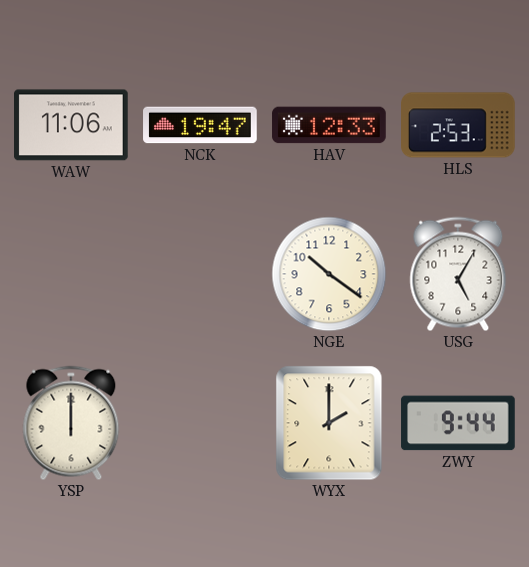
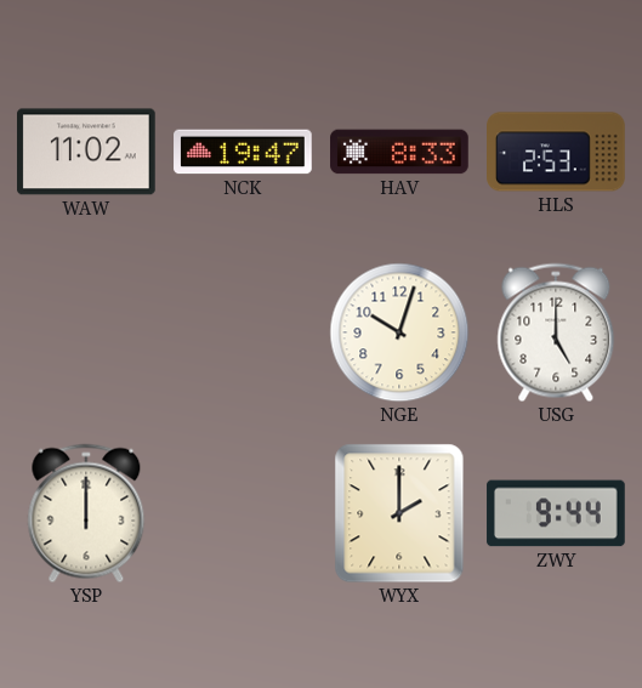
WAW: 11:06 -> 11:02 (87, 152)
HAV: 12:33 -> 8:33 (399, 152)
NGE: 10:21 -> 10:03 (399, 332)
USG: 5:05 -> 5:00 (556, 332)
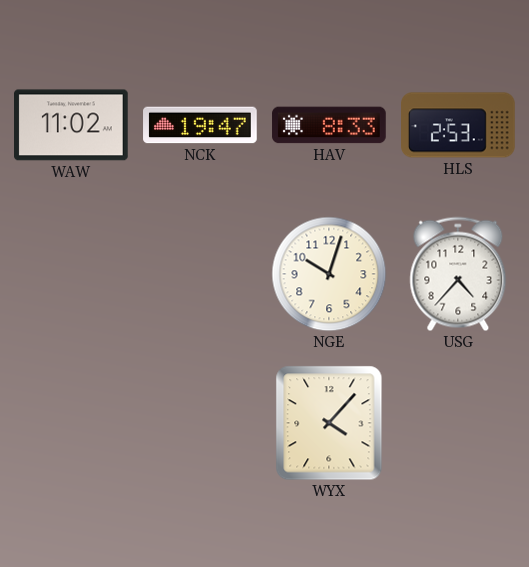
USG: 5:00 -> 4:37 (458, 274)
YSP: 12:00 -> none (86, 513)
WYX: 2:00 -> 4:07 (329, 423)
ZWY: 9:44 -> none (556, 513)
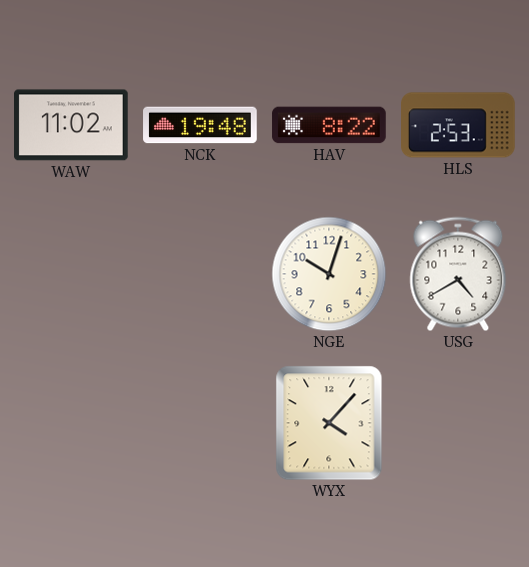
NCK: 19:47 -> 19:48 (200, 125)
HAV: 8:33 -> 8:22 (329, 125)
USG: 4:37 -> 4:40 (458, 274)
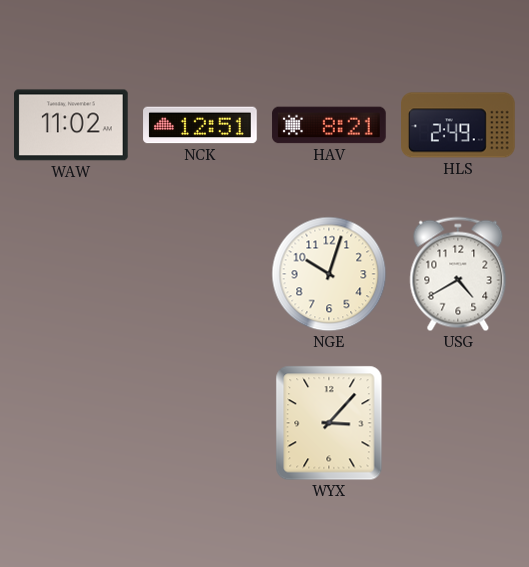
NCK: 19:48 -> 12:51 (200, 125)
HAV: 8:22 -> 8:21 (329, 125)
HLS: 2:53 -> 2:49 (458, 125)
WYX: 4:07 -> 3:07 (329, 423)
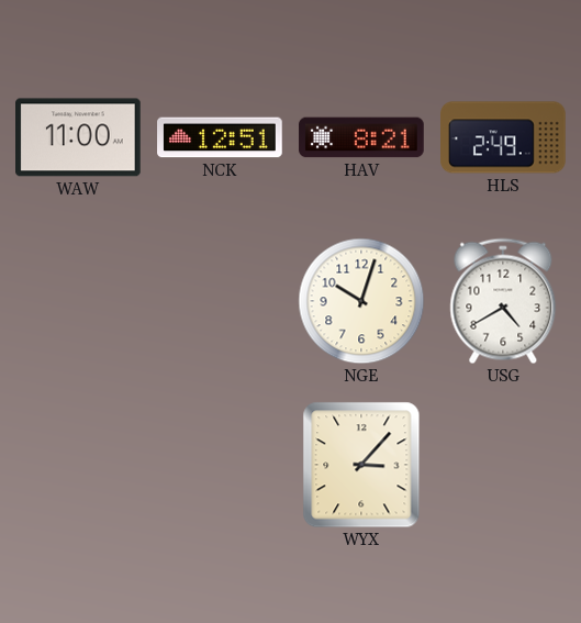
WAW: 11:02 -> 11:00 (79, 137)
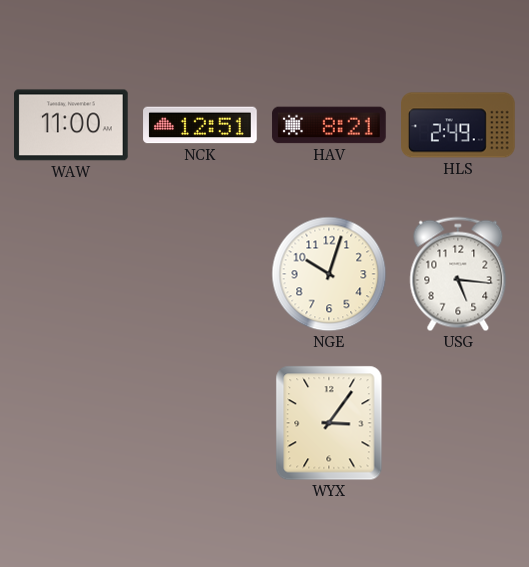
USG: 4:40 -> 5:16 (458, 274)
WYX: 3:07 -> 3:06 (329, 423)
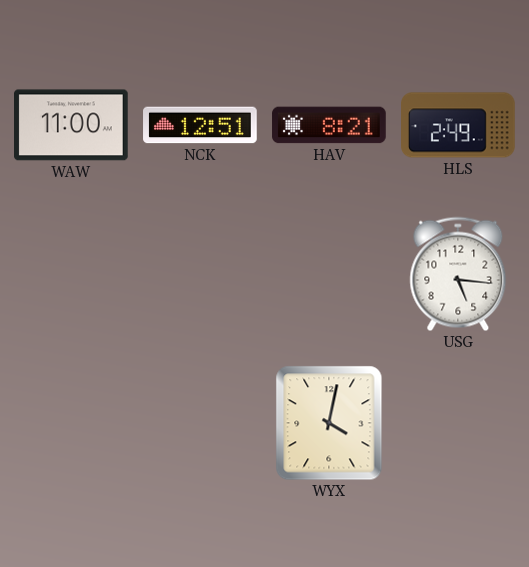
NGE: 10:03 -> none (329, 274)
WYX: 3:06 -> 4:02 (329, 423)
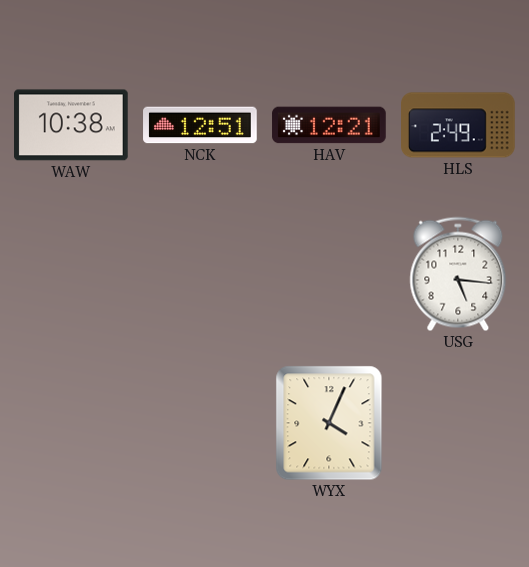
WAW: 11:00 -> 10:38 (72, 125)
HAV: 8:21 -> 12:21 (329, 125)
WYX: 4:02 -> 4:04 (329, 423)
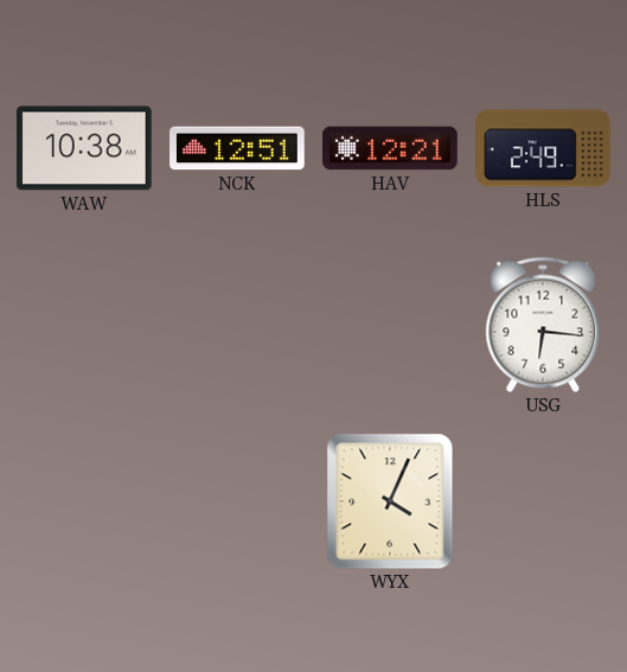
USG: 5:16 -> 6:16 (543, 325)
